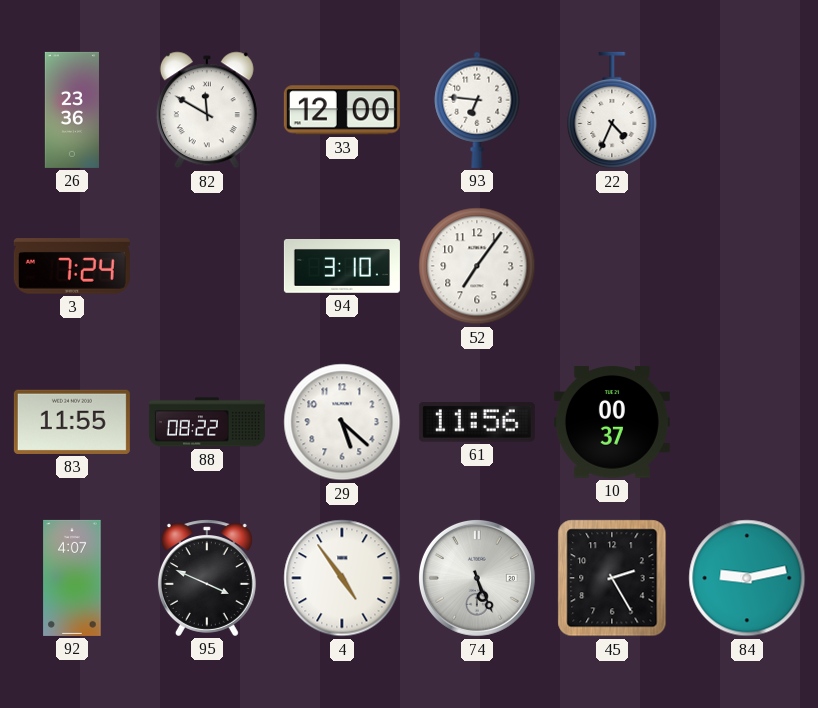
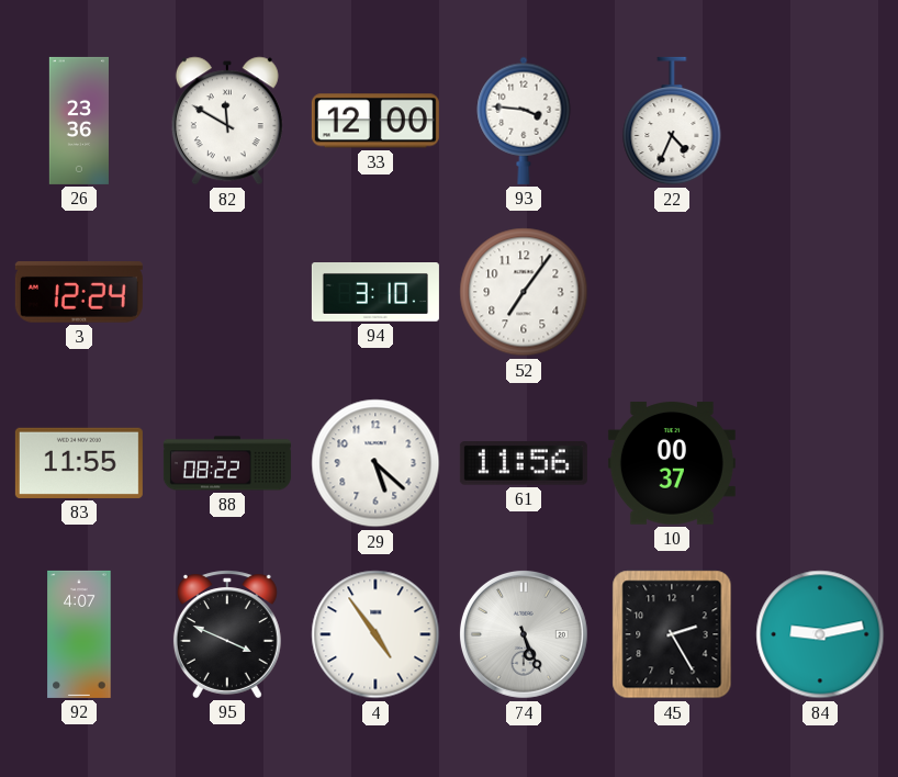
93: 6:46 -> 3:46 (524, 121)
3: 7:24 -> 12:24 (79, 292)
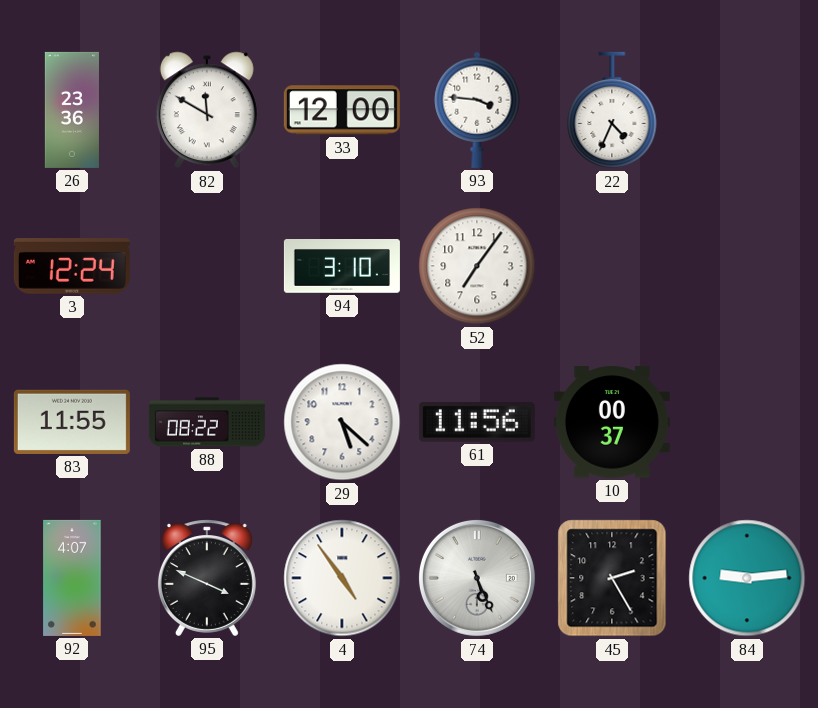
84: 9:13 -> 9:14 (747, 578)
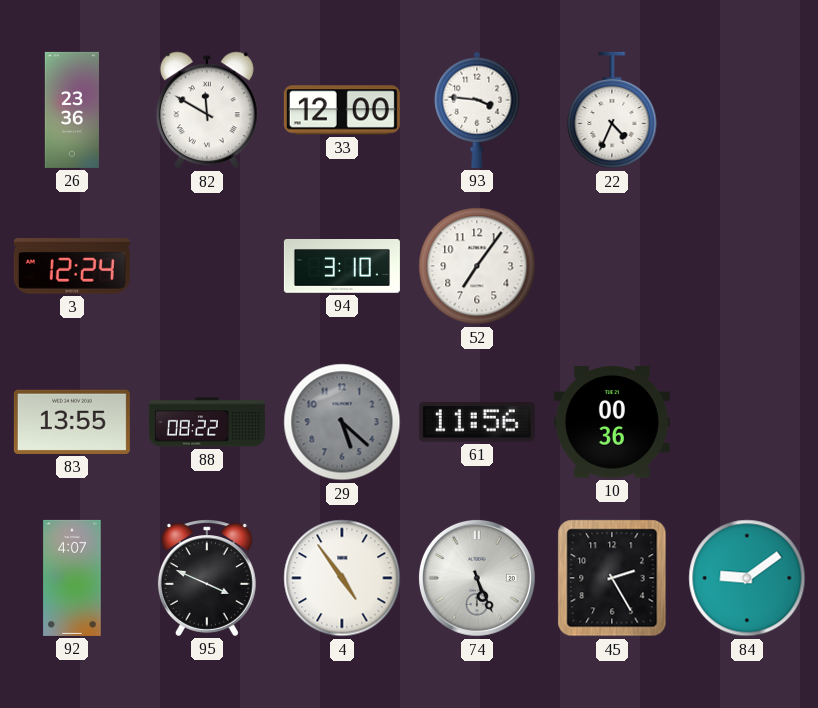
83: 11:55 -> 13:55 (72, 422)
29 dial: white -> grey (342, 422)
10: 00:37 -> 00:36 (612, 422)
84: 9:14 -> 9:09 (747, 578)
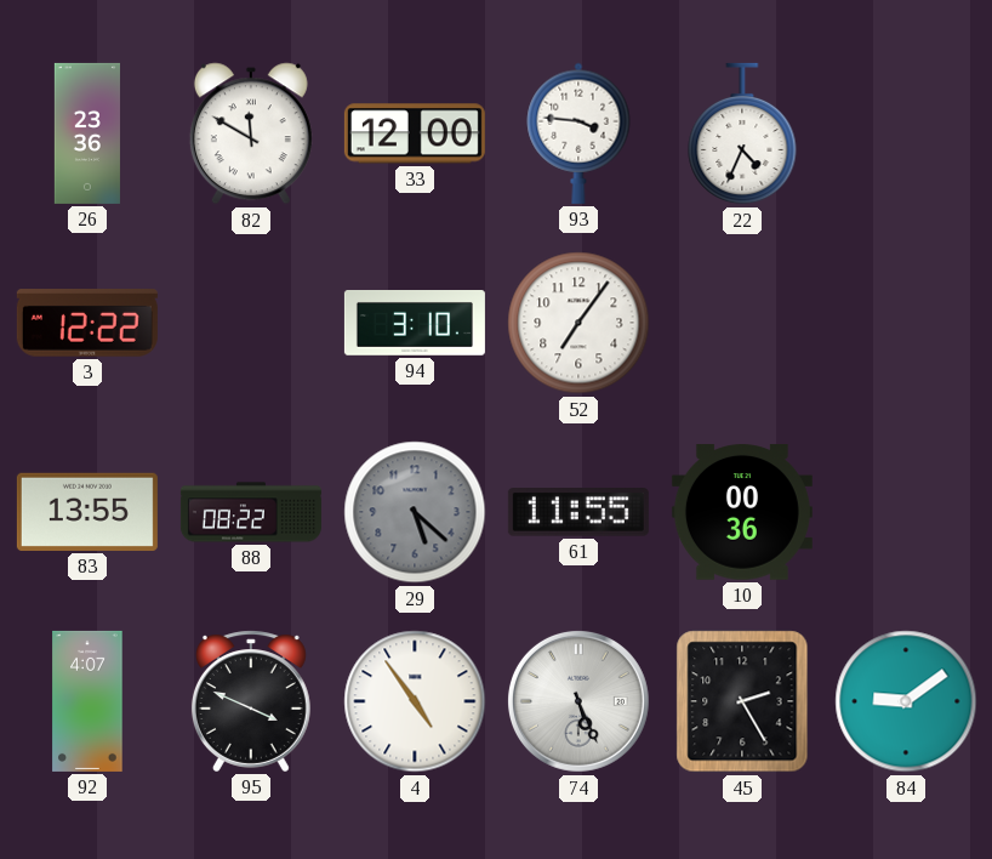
3: 12:24 -> 12:22 (87, 323)
61: 11:56 -> 11:55 (578, 512)
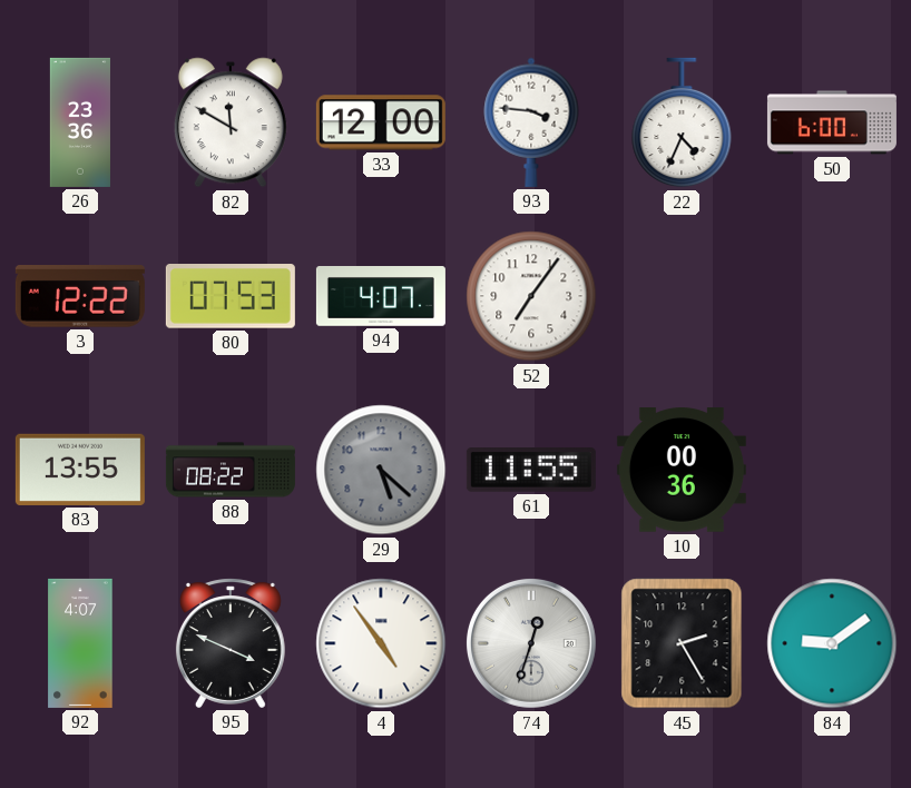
50: none -> 6:00 (832, 122)
80: none -> 07:53 (231, 297)
94: 3:10 -> 4:07 (381, 297)
74: 5:26 -> 12:33 (531, 643)
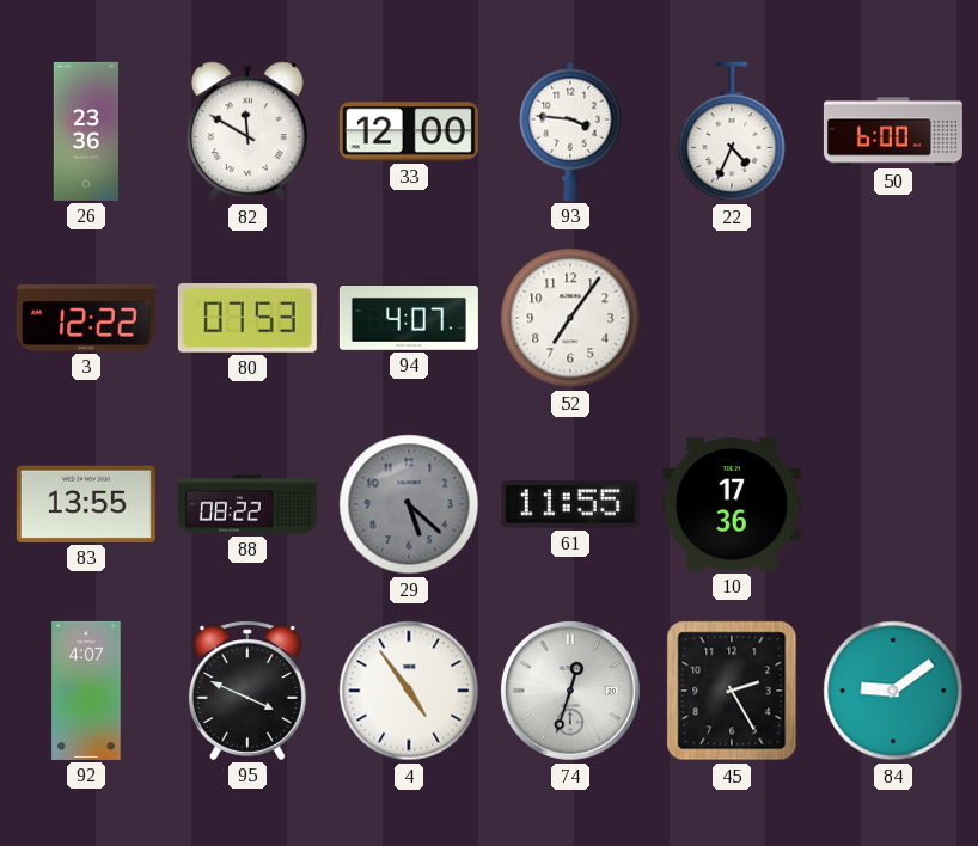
10: 00:36 -> 17:36 (732, 504)
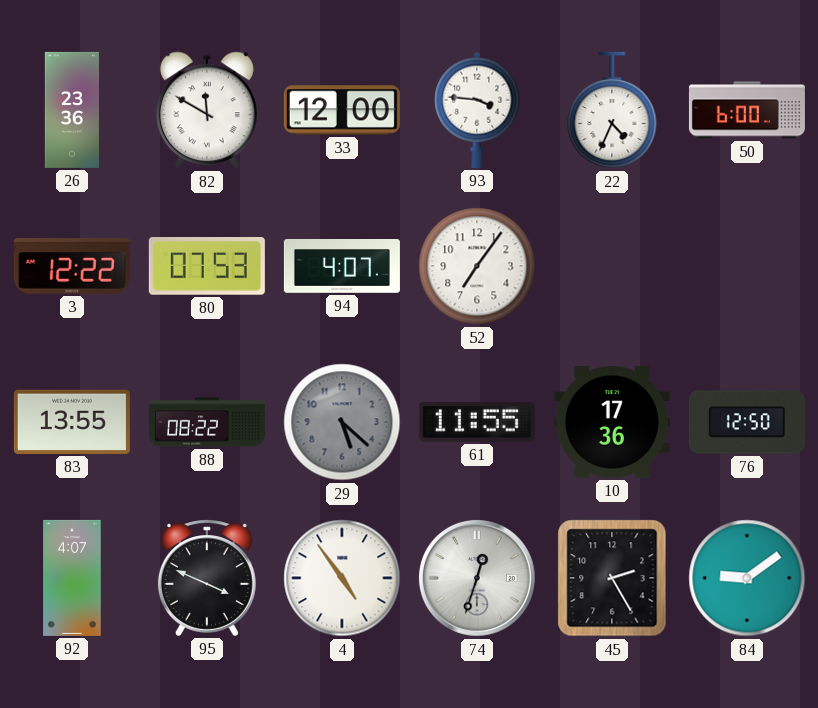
76: none -> 12:50 (747, 422)
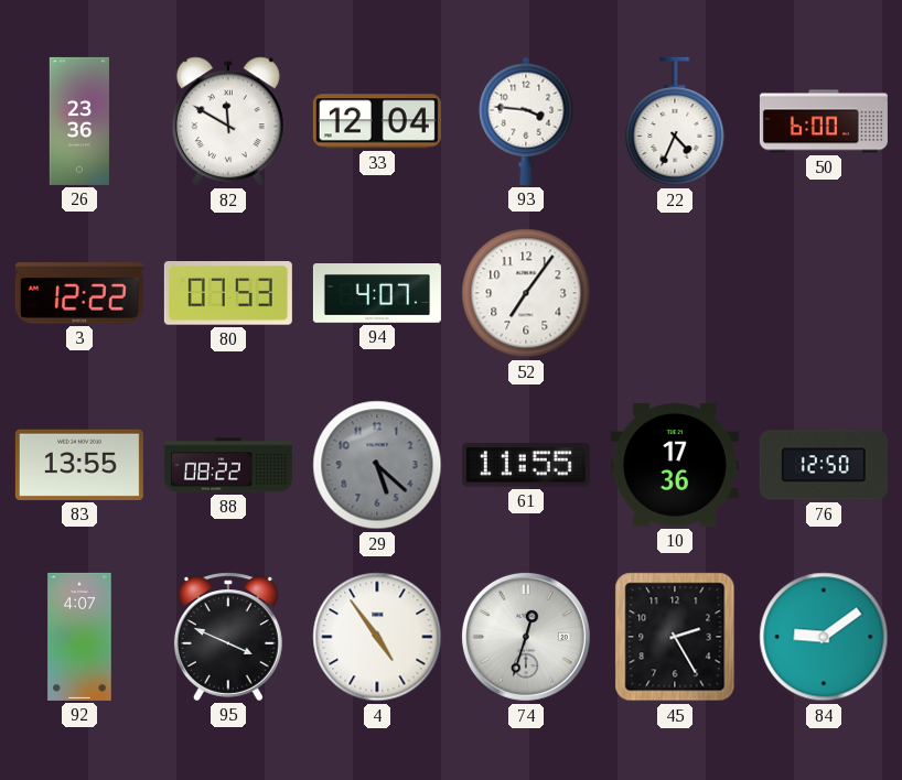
33: 12:00 -> 12:04 (377, 121)
